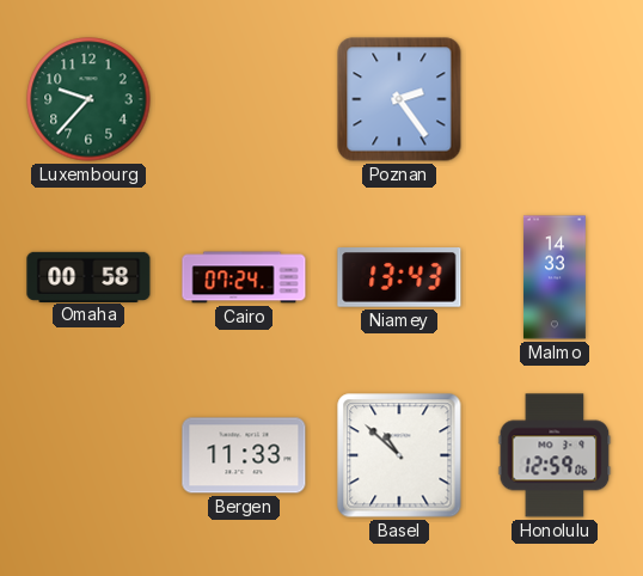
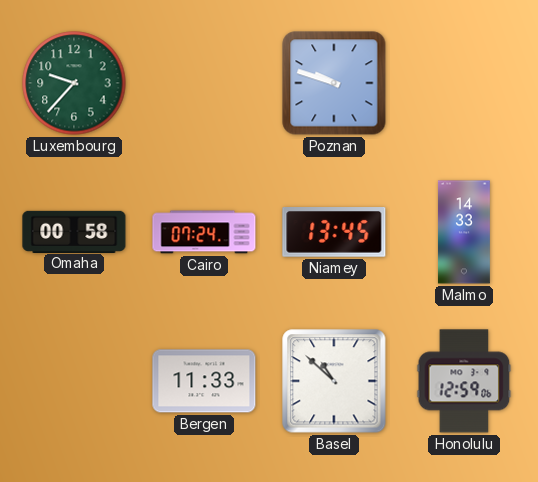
Poznan: 2:24 -> 9:48 (334, 83)
Niamey: 13:43 -> 13:45 (334, 233)
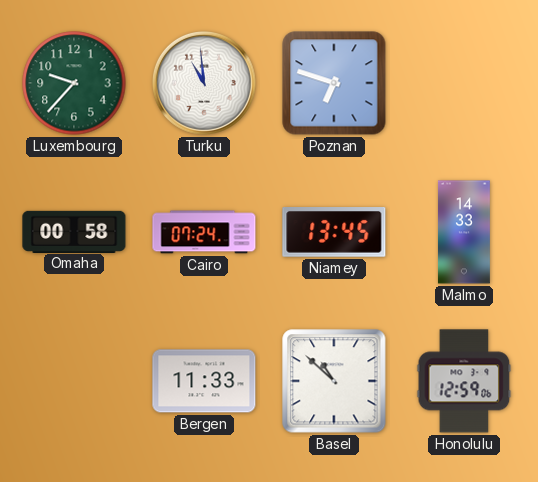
Turku: none -> 10:59 (204, 83)
Poznan: 9:48 -> 6:48 (334, 83)
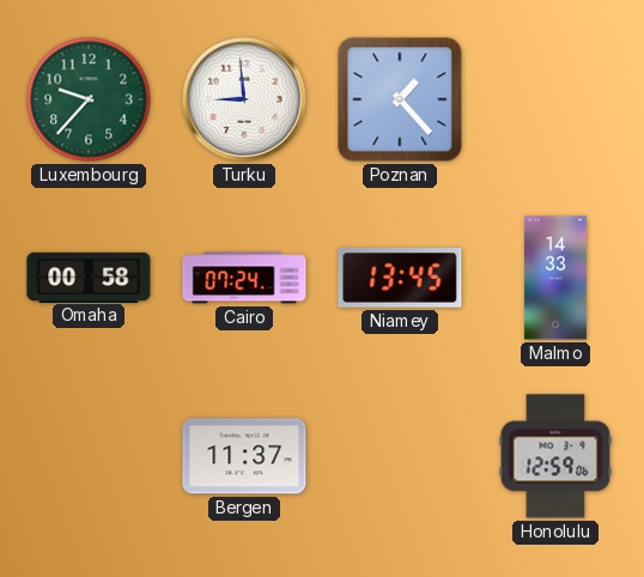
Turku: 10:59 -> 8:59 (244, 99)
Poznan: 6:48 -> 1:23 (400, 99)
Bergen: 11:33 -> 11:37 (244, 456)
Basel: 10:52 -> none (334, 381)
